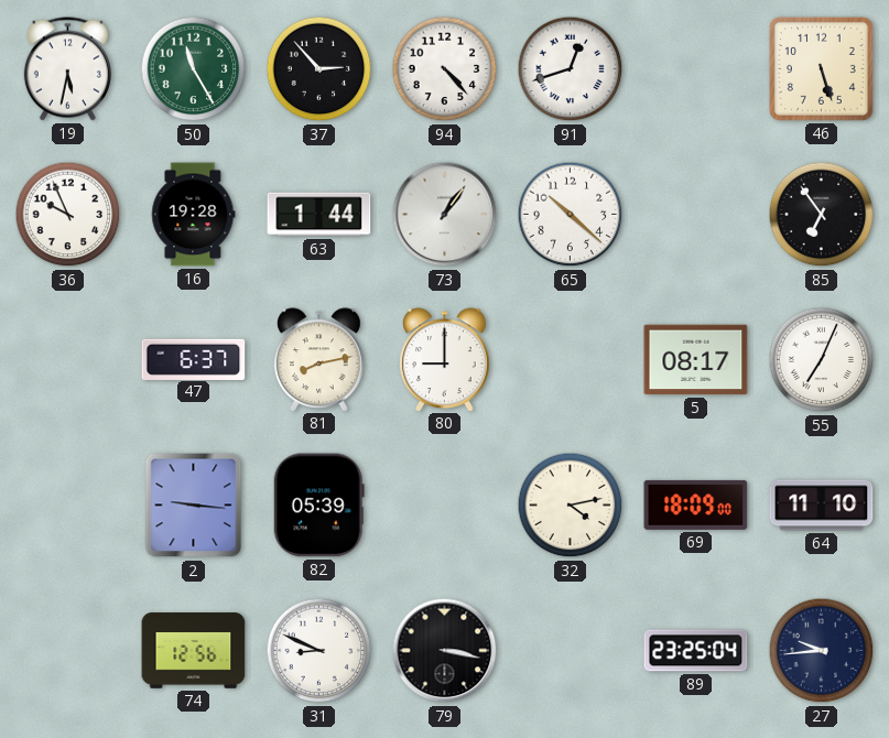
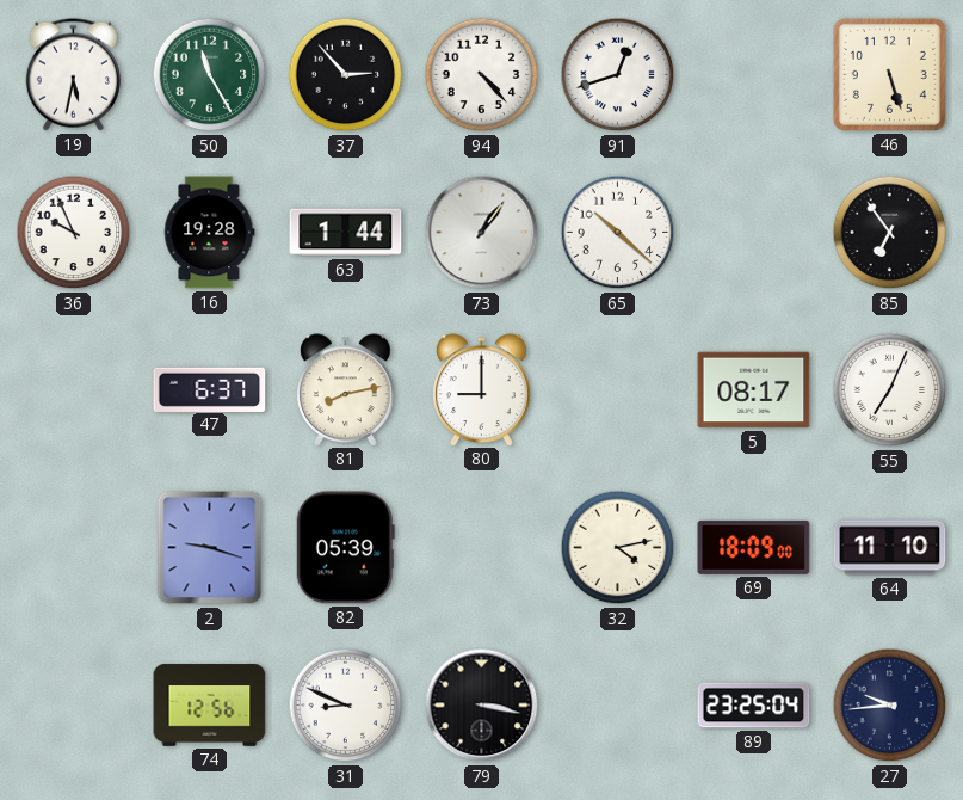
2: 9:16 -> 9:18 (210, 548)
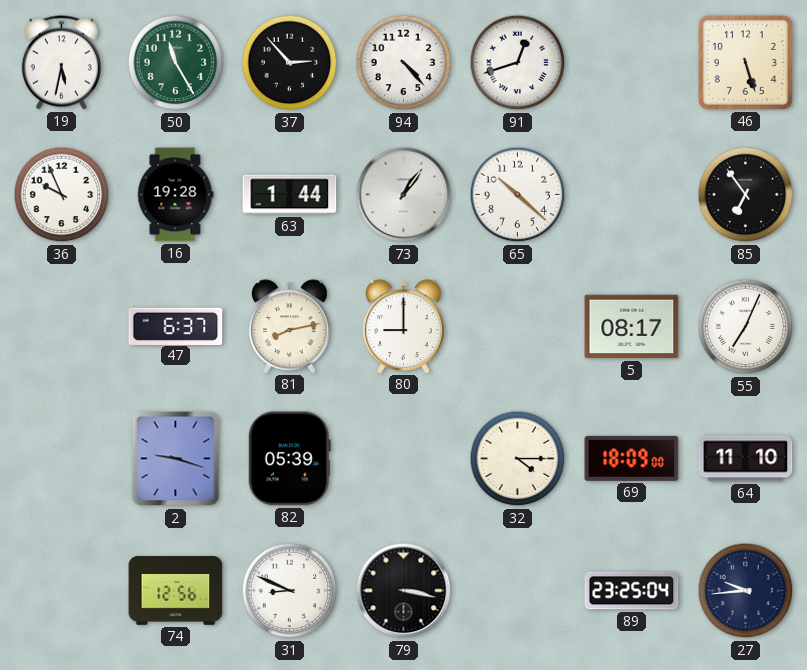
32: 4:13 -> 4:15 (518, 459)
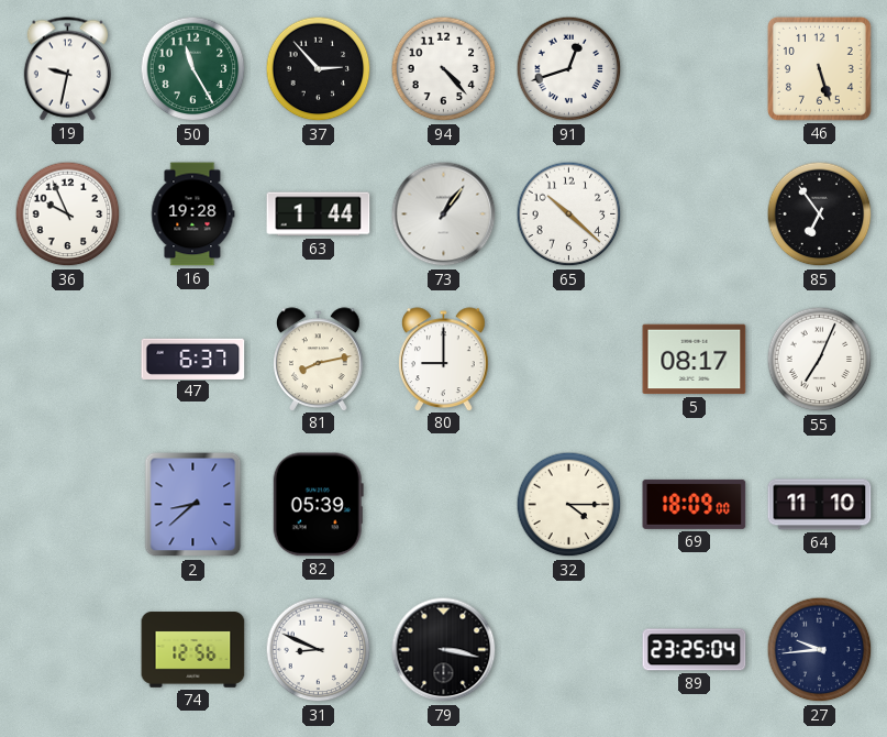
19: 5:32 -> 9:32 (67, 69)
2: 9:18 -> 8:38 (193, 505)
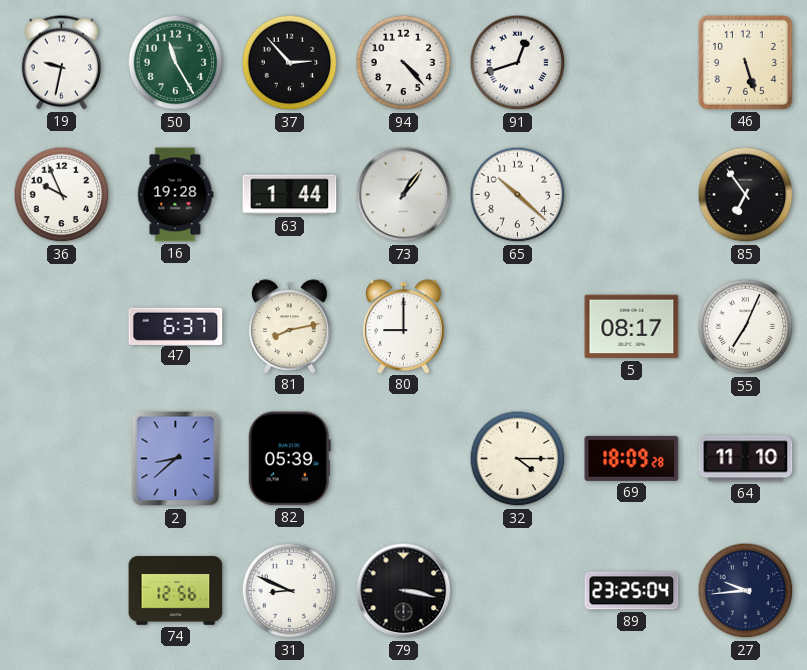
69: 18:09:00 -> 18:09:28 (632, 458)
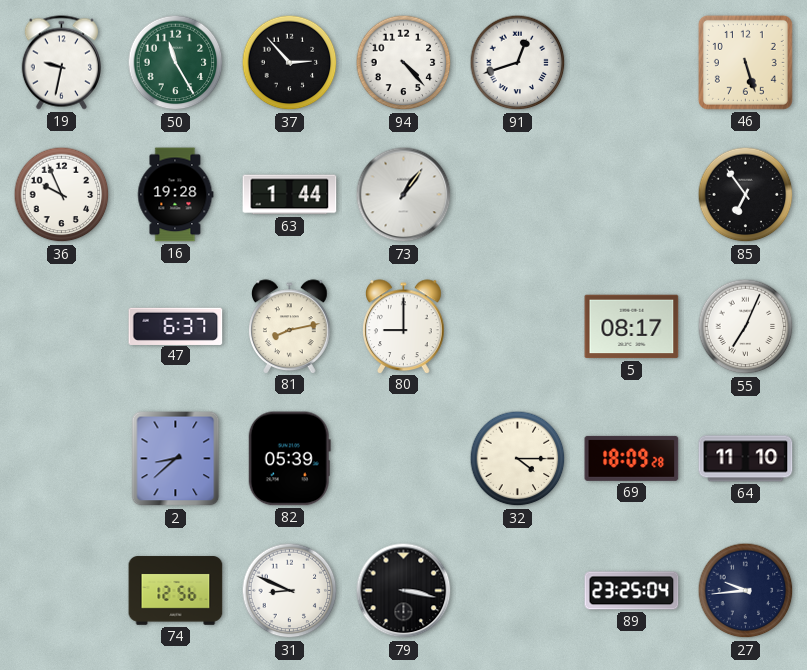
65: 10:22 -> none (518, 195)
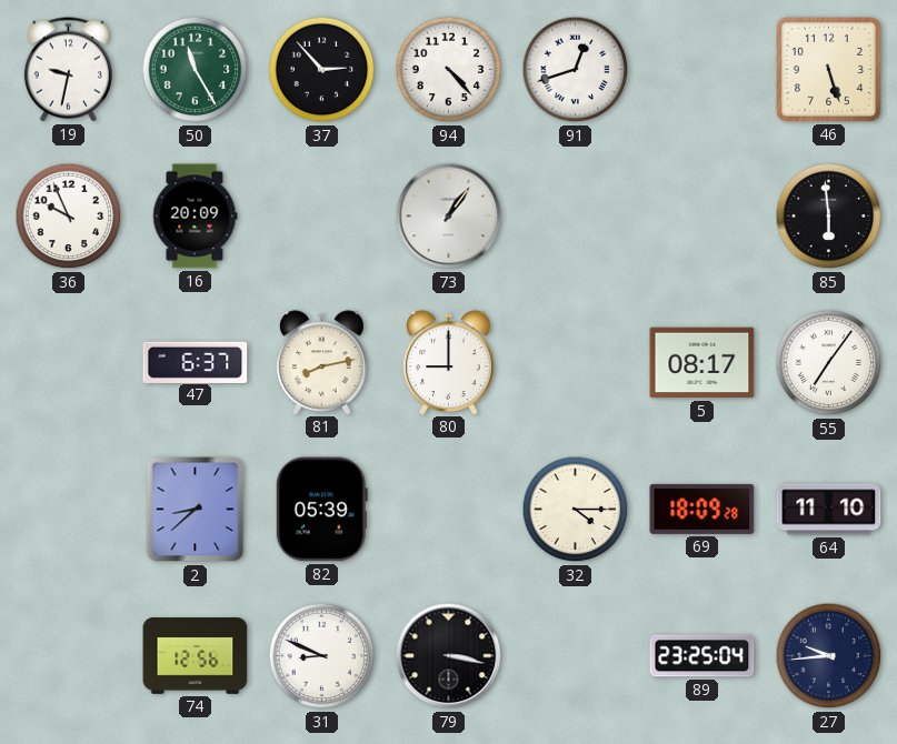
16: 19:28 -> 20:09 (196, 217)
63: 1:44 -> none (290, 195)
85: 6:54 -> 5:59 (829, 217)
55: 7:04 -> 7:06 (829, 363)
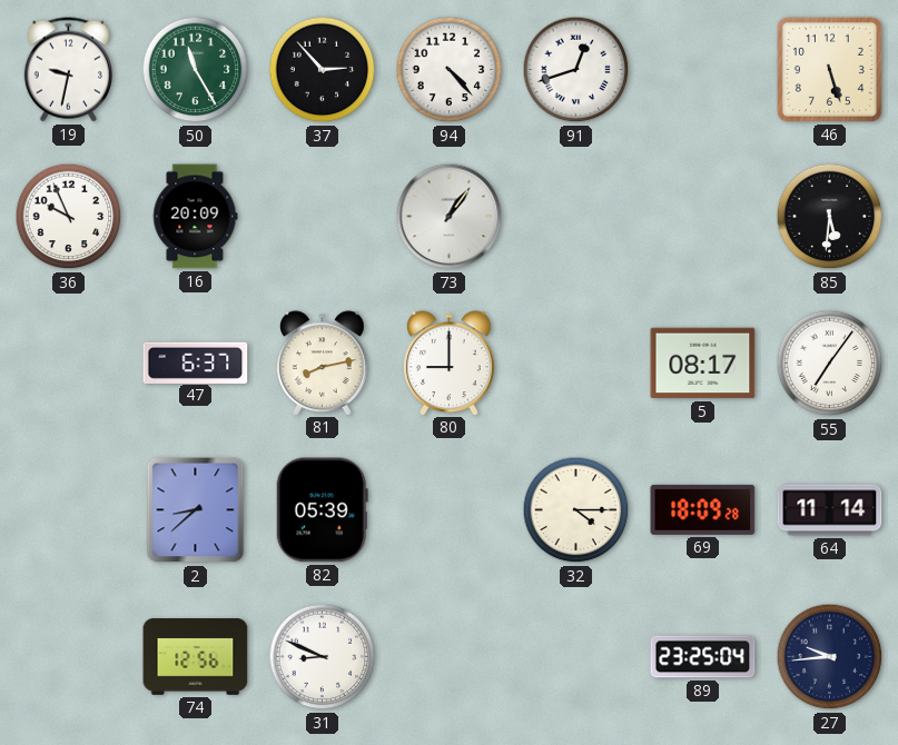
85: 5:59 -> 5:31 (830, 217)
64: 11:10 -> 11:14 (830, 510)
79: 3:17 -> none (449, 656)
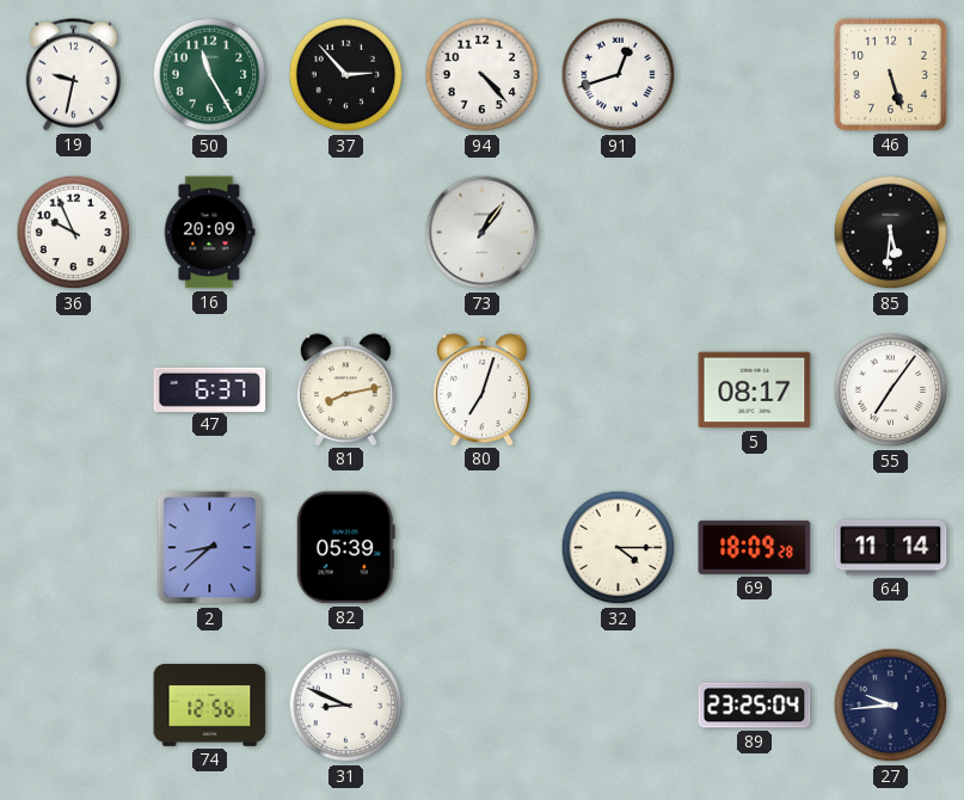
80: 9:00 -> 7:03 (483, 389)
